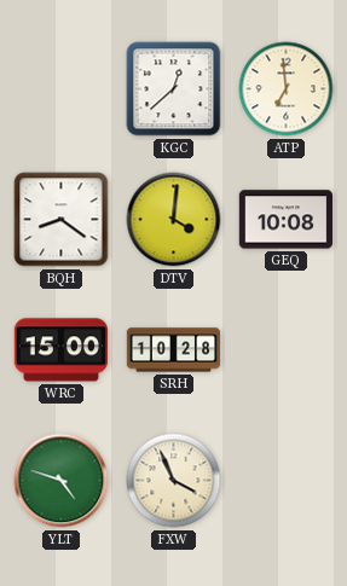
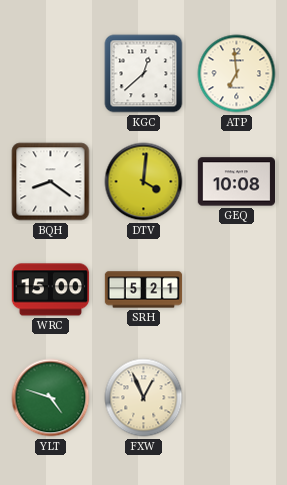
SRH: 10:28 -> 5:21 (144, 290)
FXW: 3:56 -> 12:56 (144, 398)
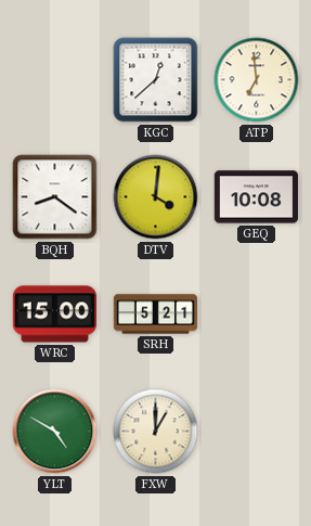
YLT: 4:48 -> 4:50 (55, 432)
FXW: 12:56 -> 1:00 (156, 432)
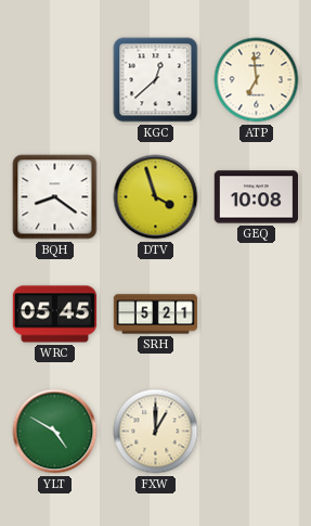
DTV: 4:01 -> 3:57 (156, 197)
WRC: 15:00 -> 05:45 (55, 315)
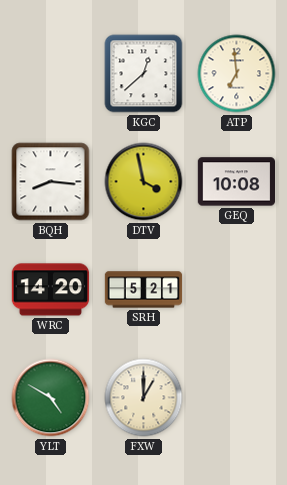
BQH: 8:21 -> 8:16 (51, 182)
DTV: 3:57 -> 3:58 (144, 182)
WRC: 05:45 -> 14:20 (51, 290)
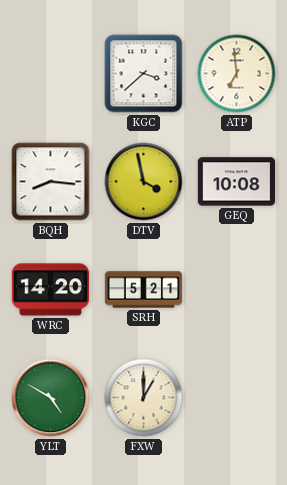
KGC: 12:38 -> 3:38 (144, 74)
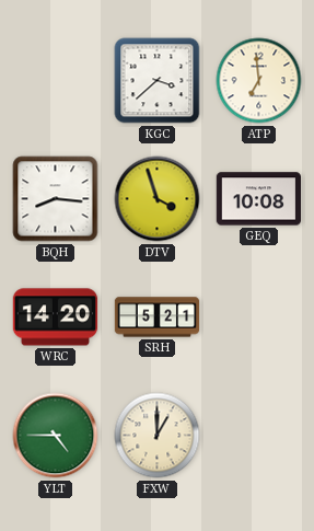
DTV: 3:58 -> 3:57 (158, 199)
YLT: 4:50 -> 4:45 (56, 436)
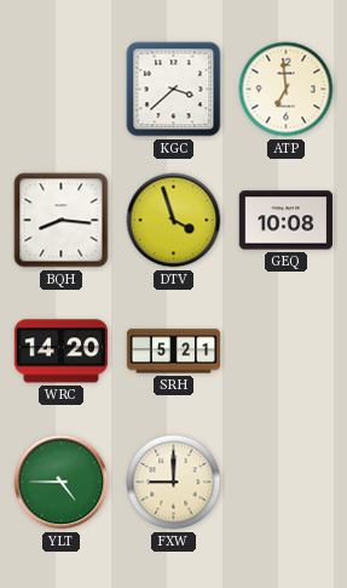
FXW: 1:00 -> 9:00 (174, 483)
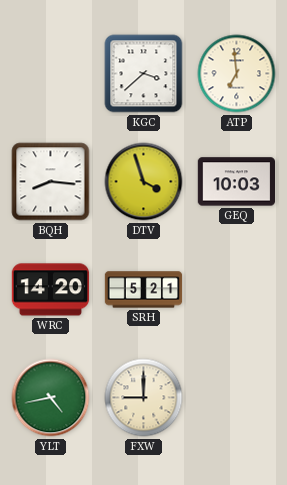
GEQ: 10:08 -> 10:03 (236, 182)
YLT: 4:45 -> 4:43 (51, 398)
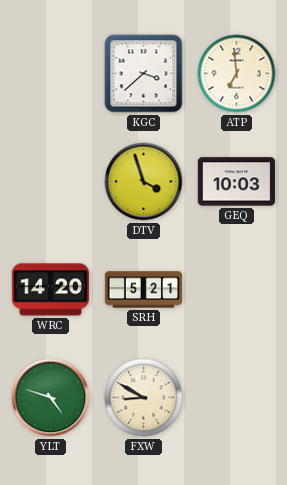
BQH: 8:16 -> none (51, 182)
YLT: 4:43 -> 4:48 (51, 398)
FXW: 9:00 -> 8:50 (144, 398)
